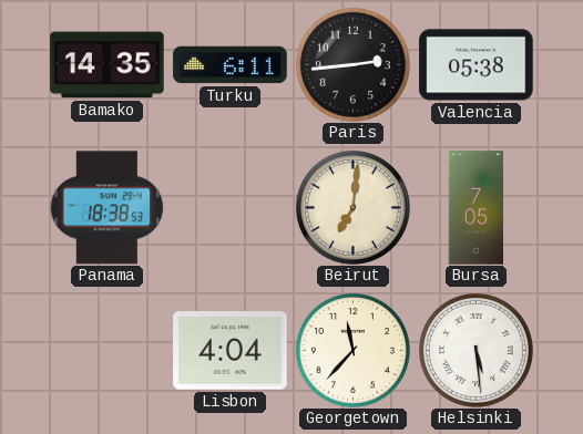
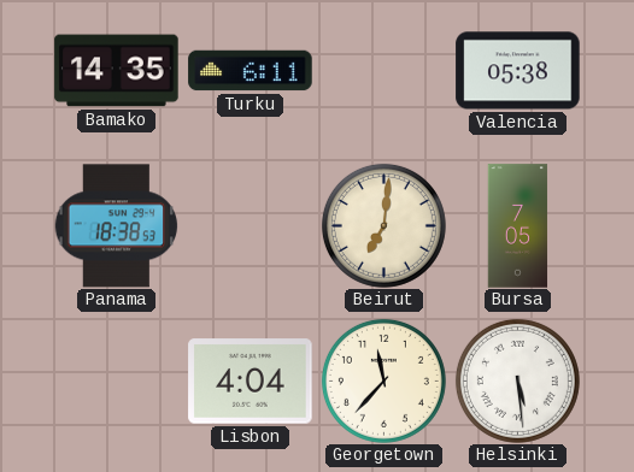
Paris: 2:44 -> none (352, 64)
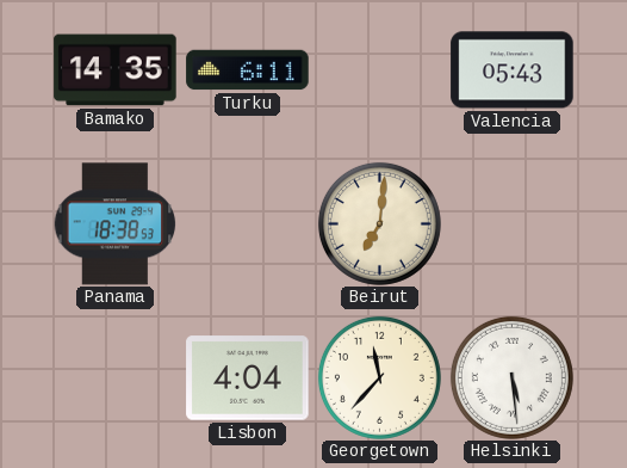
Valencia: 05:38 -> 05:43 (513, 70)
Bursa: 7:05 -> none (518, 226)
